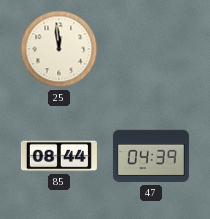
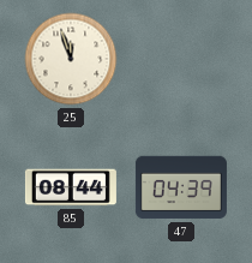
25: 11:59 -> 11:57 (71, 59)
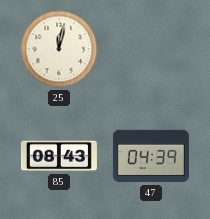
25: 11:57 -> 12:02 (59, 49)
85: 08:44 -> 08:43 (59, 156)
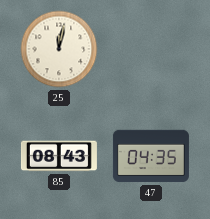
47: 04:39 -> 04:35 (151, 156)
